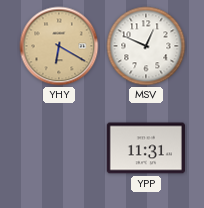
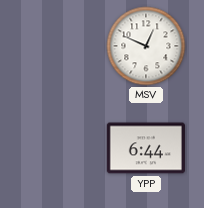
YHY: 6:20 -> none (59, 46)
YPP: 11:31 -> 6:44 (146, 148)
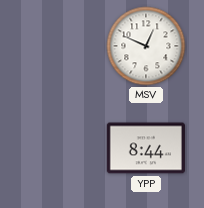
YPP: 6:44 -> 8:44 (146, 148)
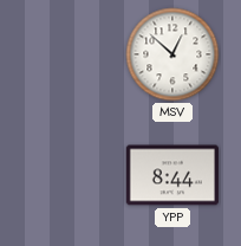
MSV: 12:49 -> 12:52 (172, 54)
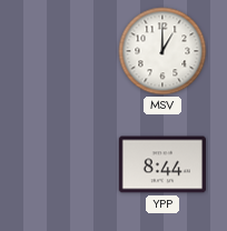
MSV: 12:52 -> 1:00 (162, 51)
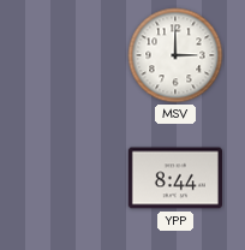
MSV: 1:00 -> 3:00 (175, 55)
